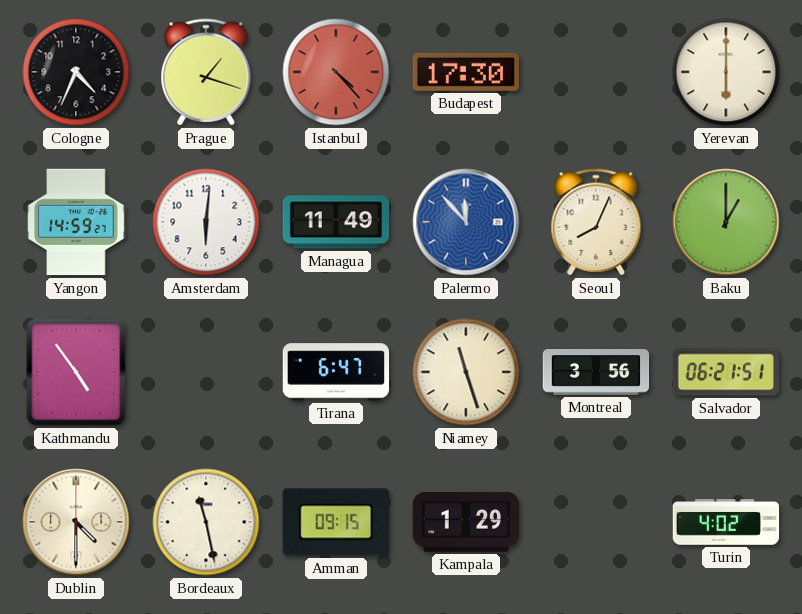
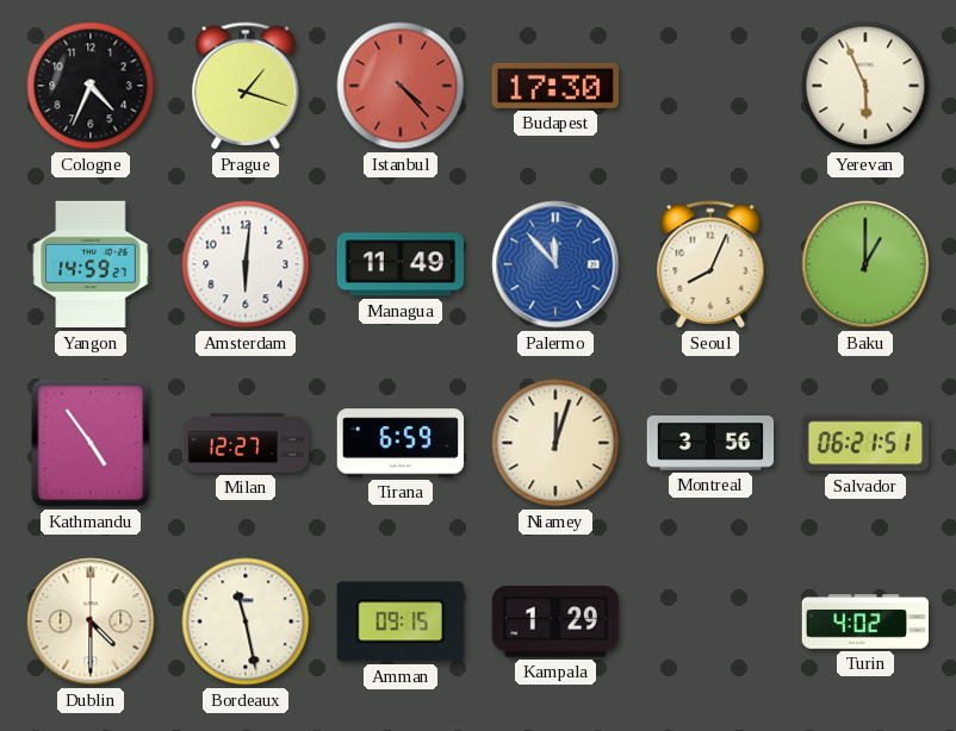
Yerevan: 6:00 -> 5:56 (865, 86)
Milan: none -> 12:27 (246, 443)
Tirana: 6:47 -> 6:59 (401, 443)
Niamey: 11:27 -> 12:03 (555, 443)
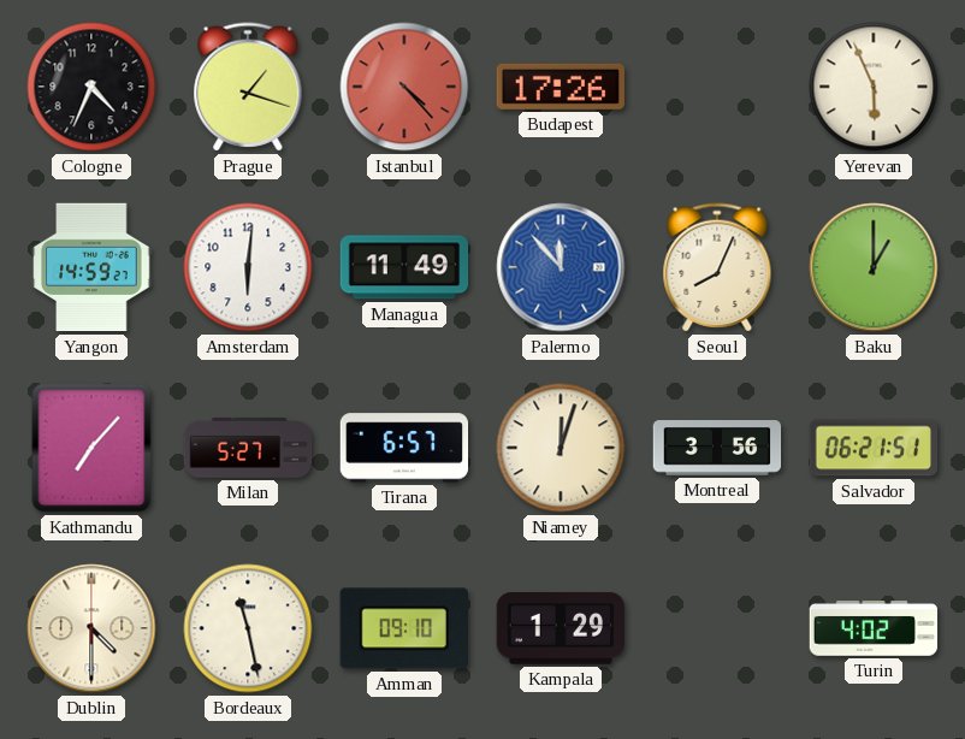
Budapest: 17:30 -> 17:26 (560, 87)
Kathmandu: 4:54 -> 7:07 (91, 448)
Milan: 12:27 -> 5:27 (248, 448)
Tirana: 6:59 -> 6:57 (404, 448)
Amman: 09:15 -> 09:10 (404, 628)
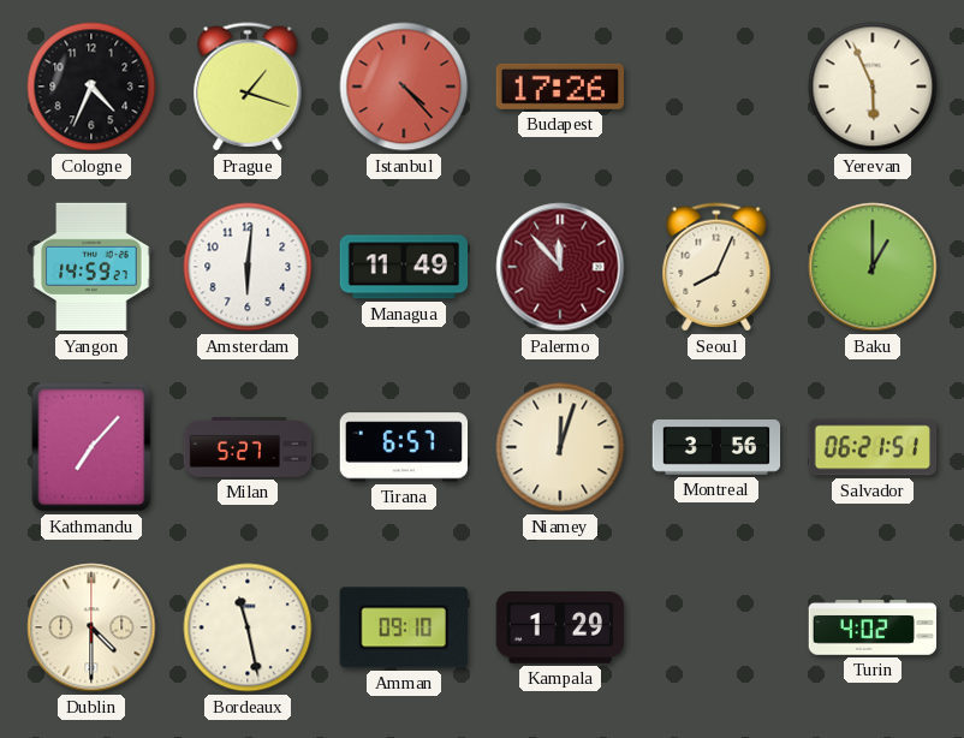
Palermo dial: blue -> burgundy (560, 267)
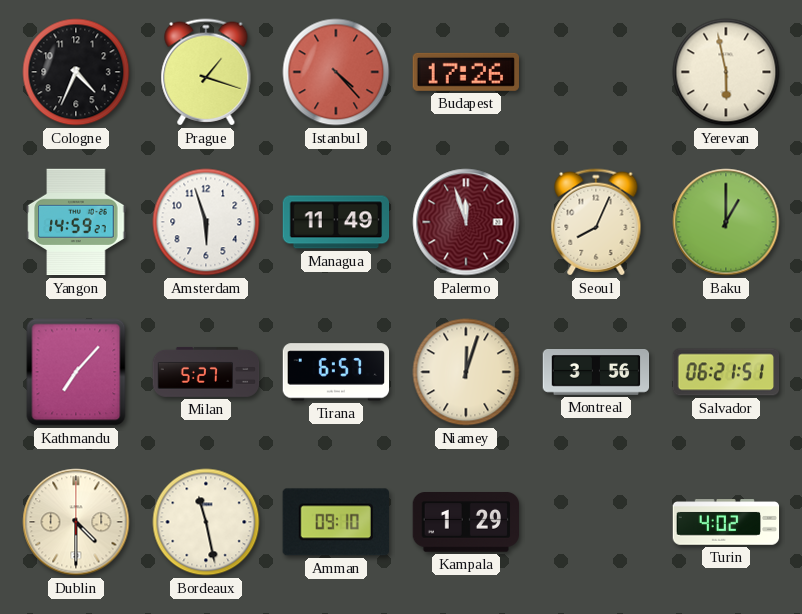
Yerevan: 5:56 -> 5:58 (726, 72)
Amsterdam: 6:01 -> 5:57 (206, 222)
Palermo: 11:53 -> 11:57 (466, 222)
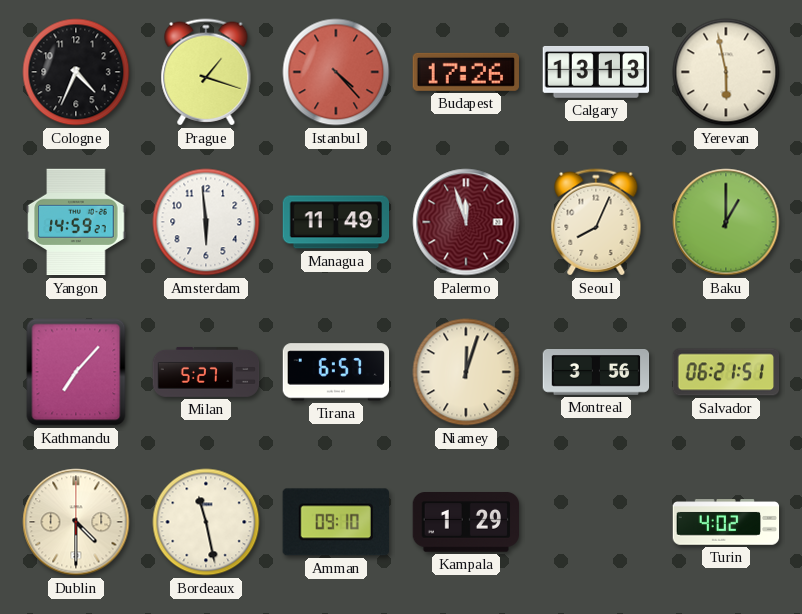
Calgary: none -> 13:13 (596, 72)
Amsterdam: 5:57 -> 5:59 (206, 222)
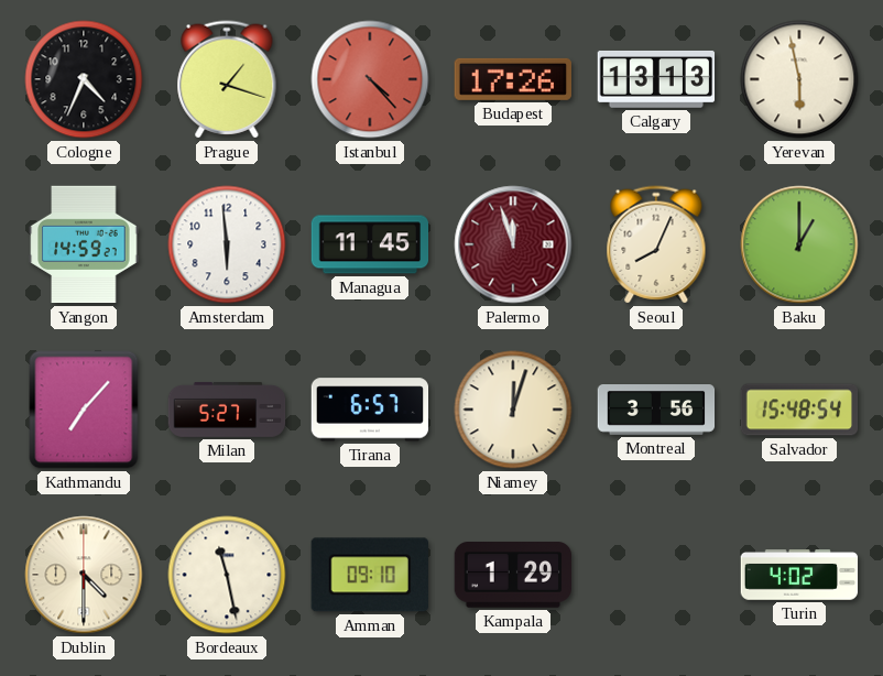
Managua: 11:49 -> 11:45 (370, 244)
Salvador: 06:21 -> 15:48 (799, 410)
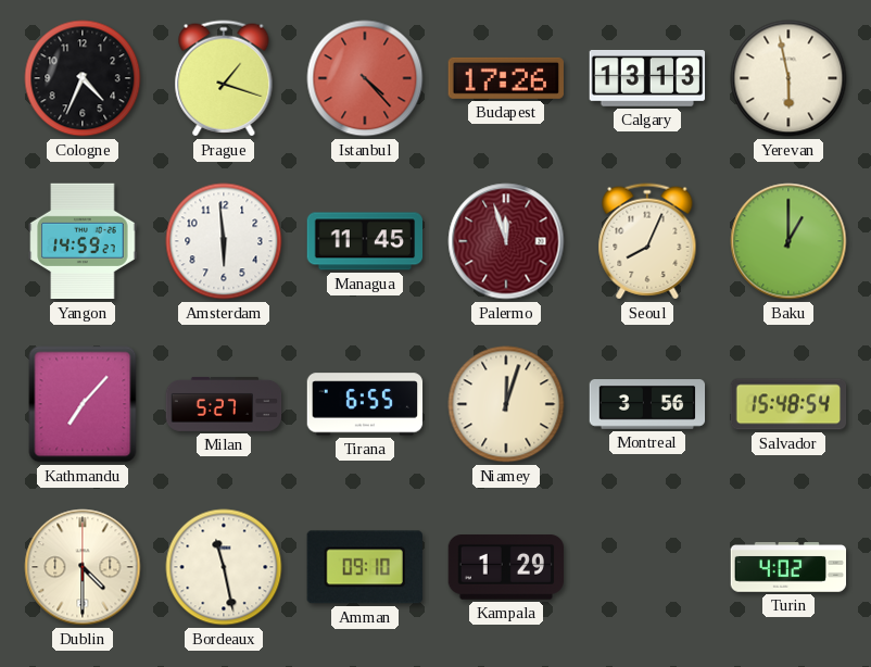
Tirana: 6:57 -> 6:55 (365, 404)
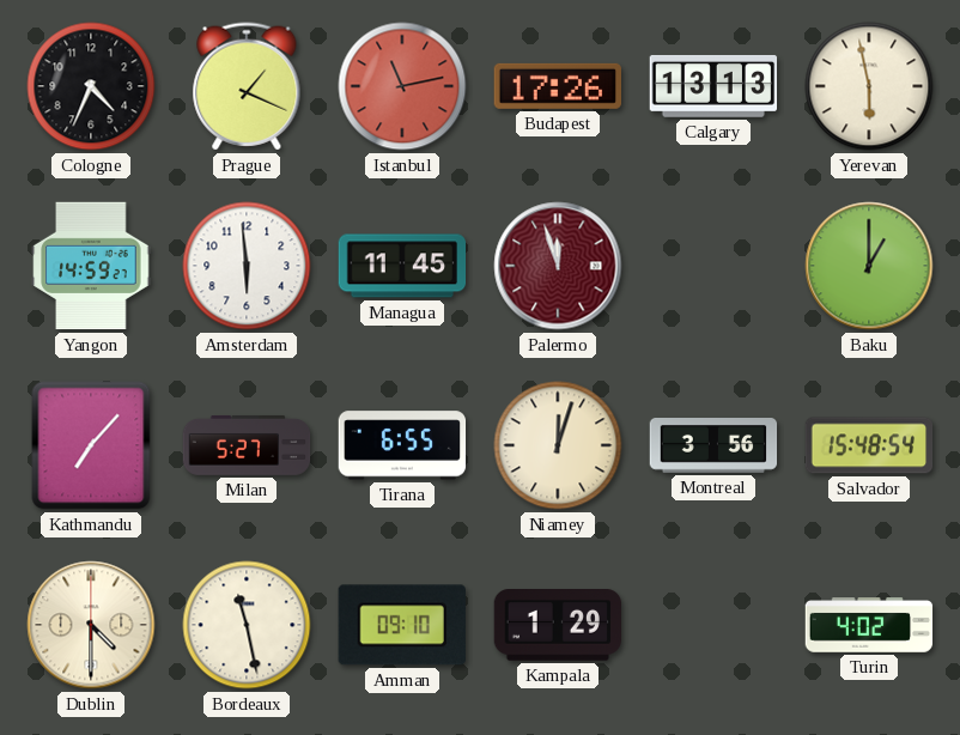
Prague: 1:18 -> 1:19 (247, 86)
Istanbul: 4:23 -> 11:13 (402, 86)
Seoul: 8:04 -> none (647, 241)
